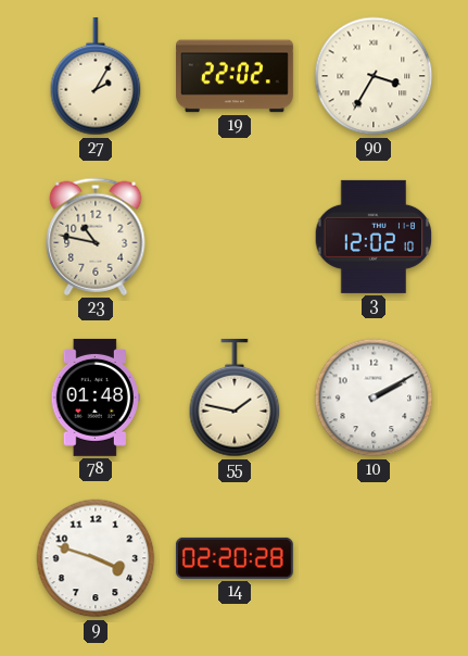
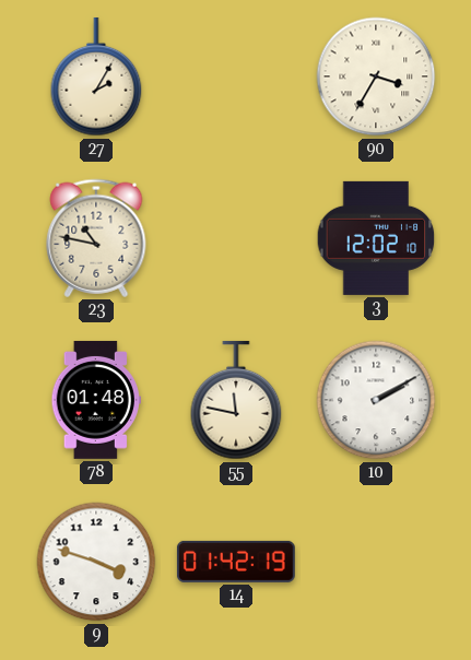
19: 22:02 -> none (236, 76)
55: 1:47 -> 11:47 (236, 400)
14: 02:20 -> 01:42 (236, 562)
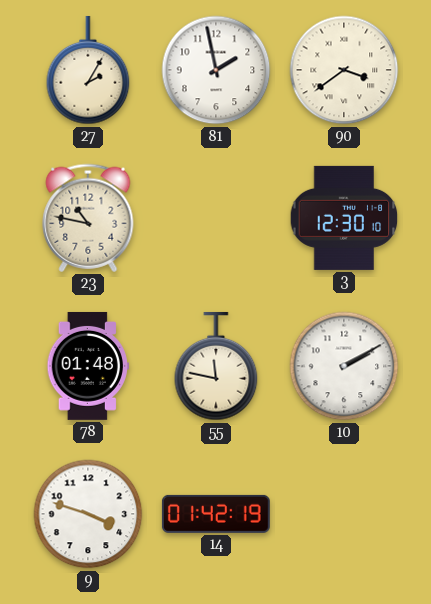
81: none -> 1:58 (216, 70)
90: 3:35 -> 3:39 (344, 70)
3: 12:02 -> 12:30 (344, 218)
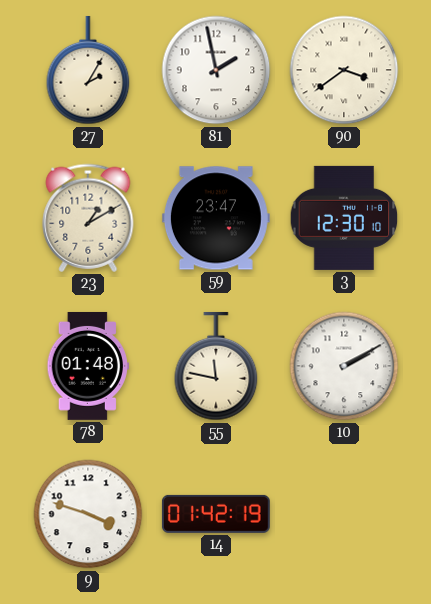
23: 10:47 -> 1:10 (88, 218)
59: none -> 23:47 (216, 218)
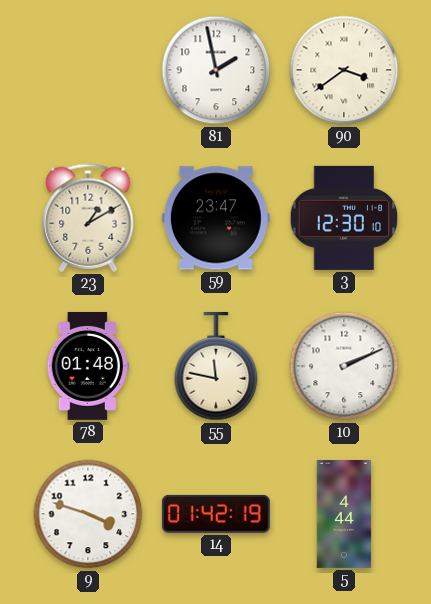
27: 2:05 -> none (88, 70)
10: 2:10 -> 2:11 (344, 366)
5: none -> 4:44 (344, 515)
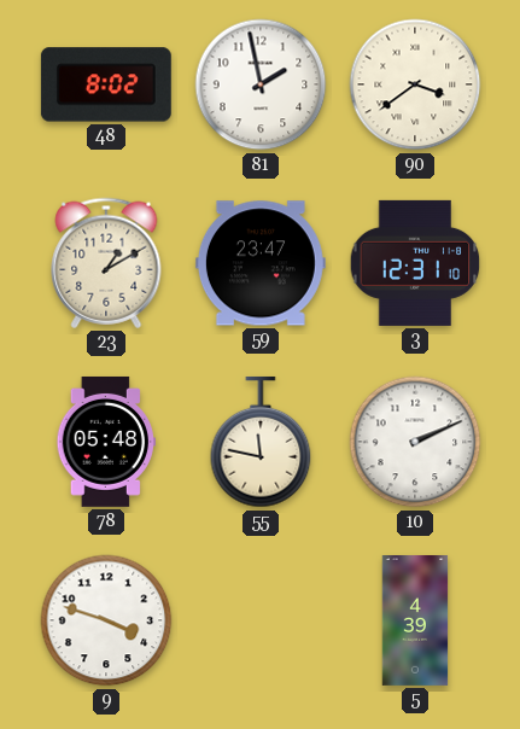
48: none -> 8:02 (106, 84)
3: 12:30 -> 12:31 (415, 263)
78: 01:48 -> 05:48 (105, 442)
14: 01:42 -> none (216, 514)
5: 4:44 -> 4:39 (415, 622)
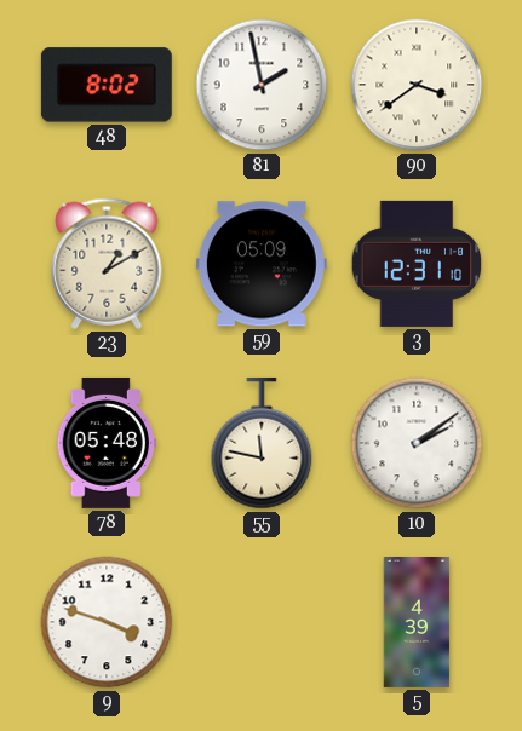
59: 23:47 -> 05:09 (262, 264)
10: 2:11 -> 2:09 (417, 443)
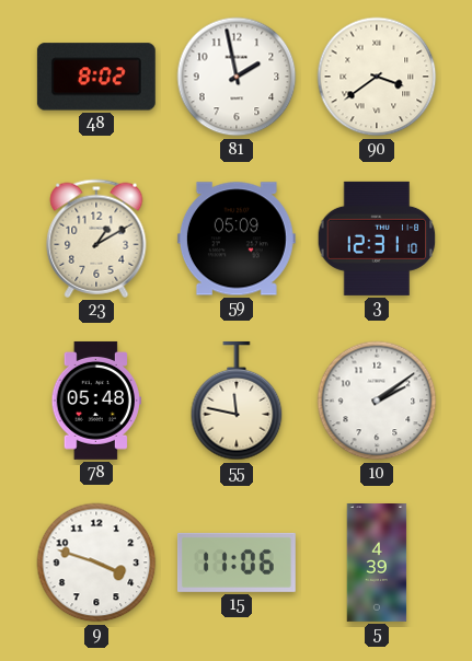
15: none -> 11:06 (237, 563)
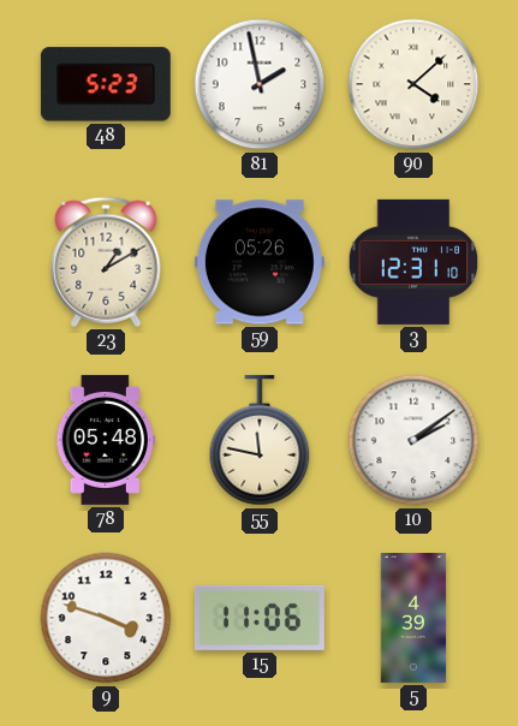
48: 8:02 -> 5:23 (106, 84)
90: 3:39 -> 4:08 (413, 84)
59: 05:09 -> 05:26 (260, 262)
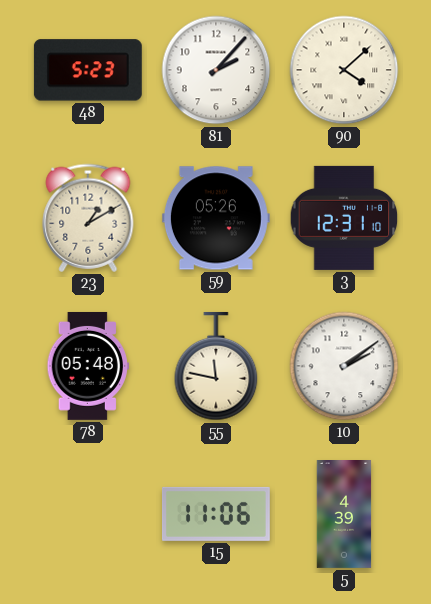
81: 1:58 -> 2:07 (216, 70)
9: 3:48 -> none (106, 618)
